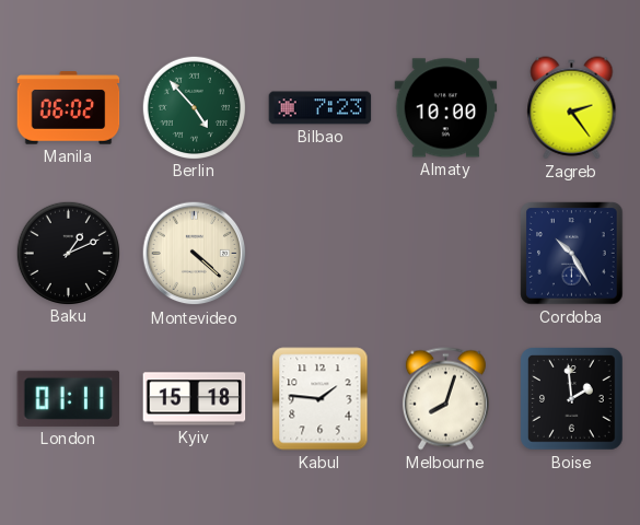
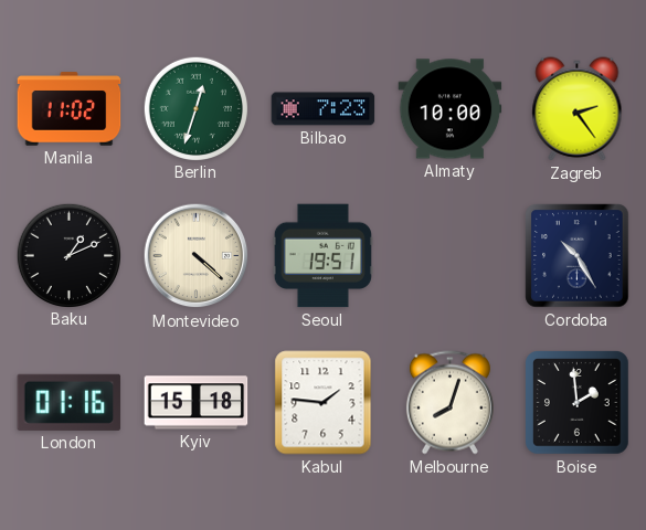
Manila: 06:02 -> 11:02 (70, 109)
Berlin: 4:53 -> 12:33 (195, 108)
Seoul: none -> 19:51 (322, 256)
London: 01:11 -> 01:16 (70, 402)
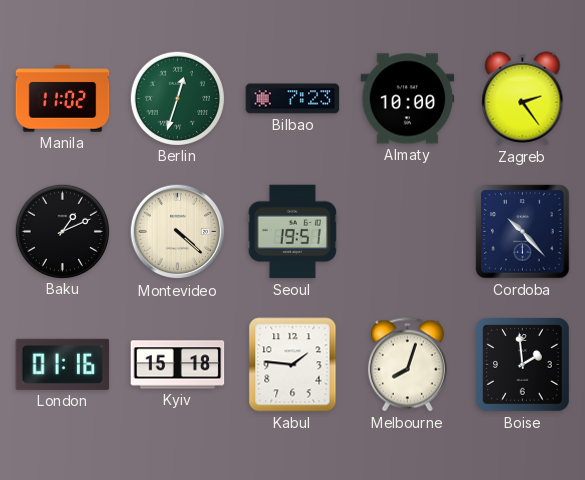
Cordoba: 10:25 -> 10:23 (523, 232)
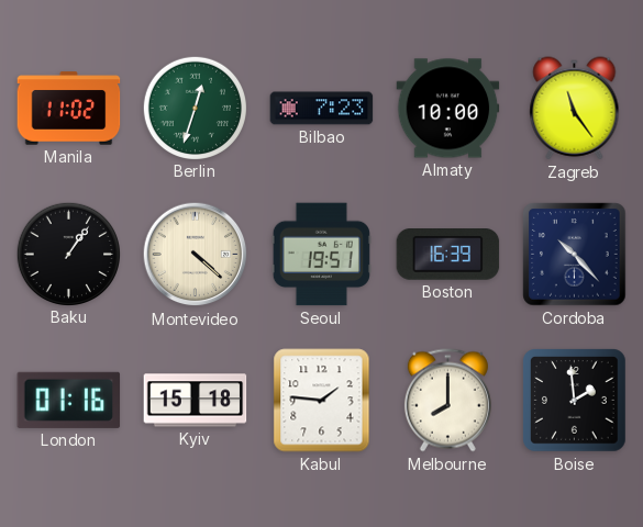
Zagreb: 2:24 -> 11:24 (575, 109)
Baku: 1:11 -> 1:06 (68, 254)
Boston: none -> 16:39 (448, 255)
Melbourne: 8:03 -> 8:00 (447, 401)
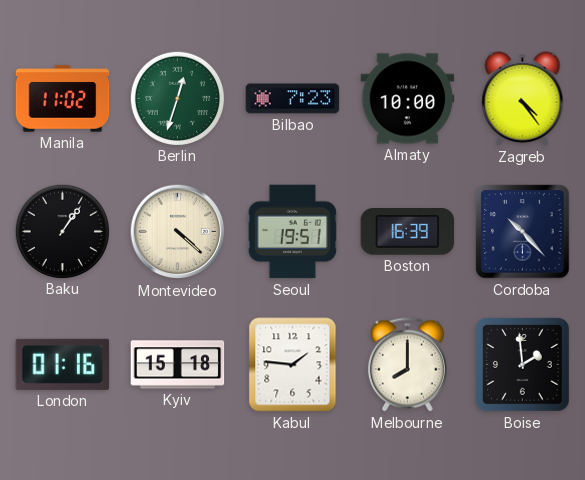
Zagreb: 11:24 -> 4:24 (523, 99)
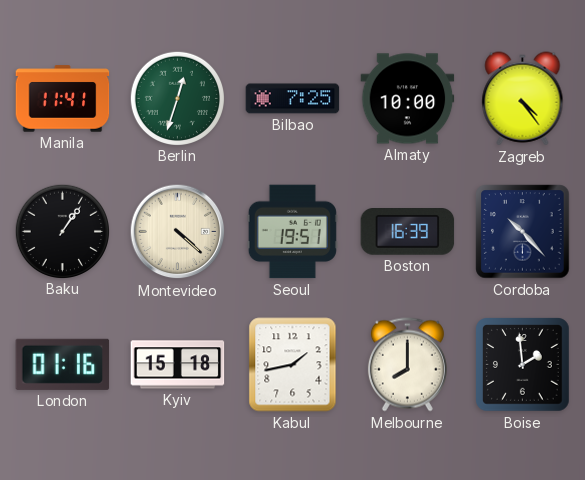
Manila: 11:02 -> 11:41 (63, 99)
Bilbao: 7:23 -> 7:25 (293, 99)
Kabul: 1:46 -> 1:43 (293, 365)
